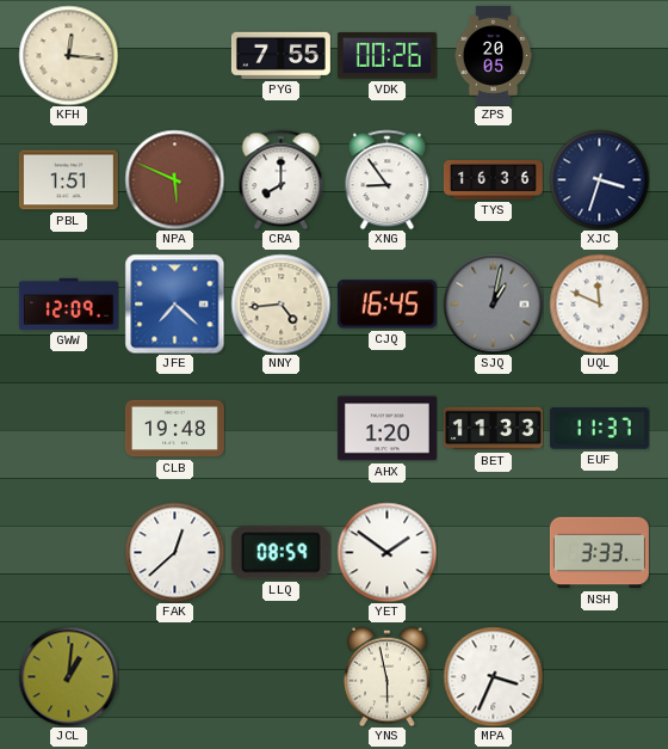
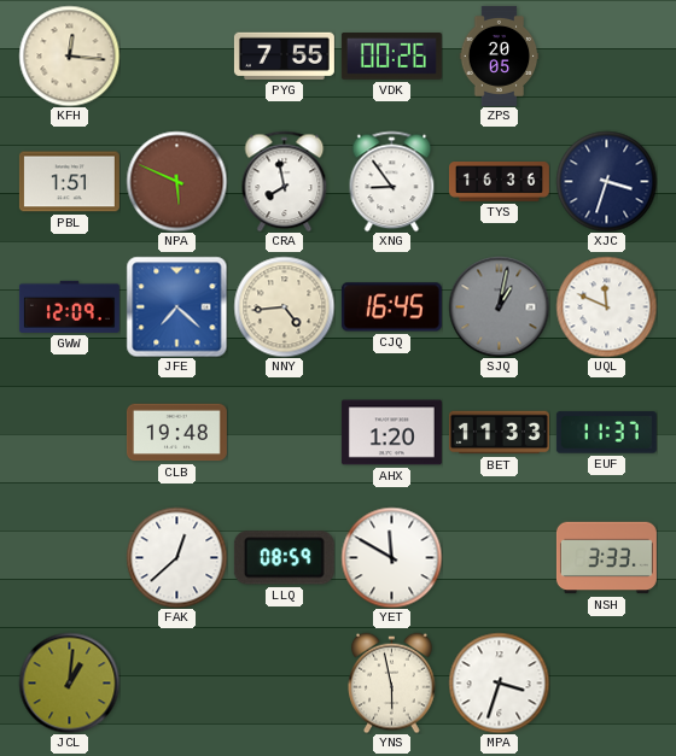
CRA: 8:00 -> 7:58 (285, 181)
YET: 1:51 -> 11:50 (391, 557)
MPA: 3:34 -> 3:33 (499, 682)
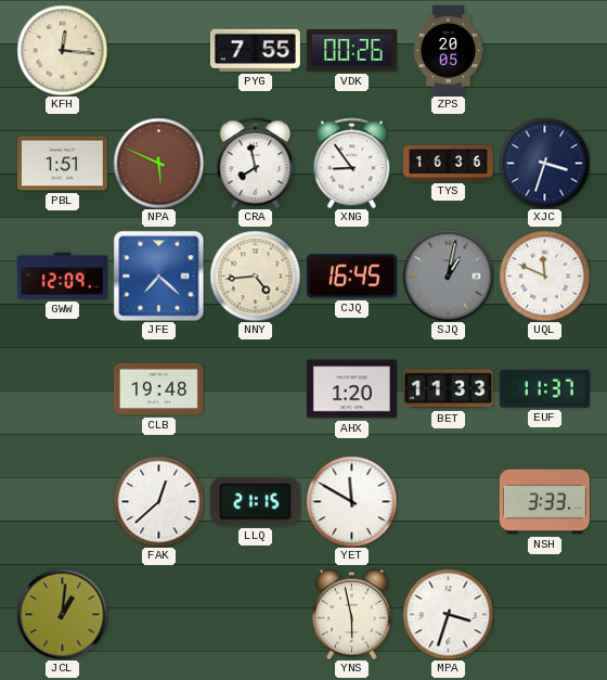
LLQ: 08:59 -> 21:15 (255, 502)
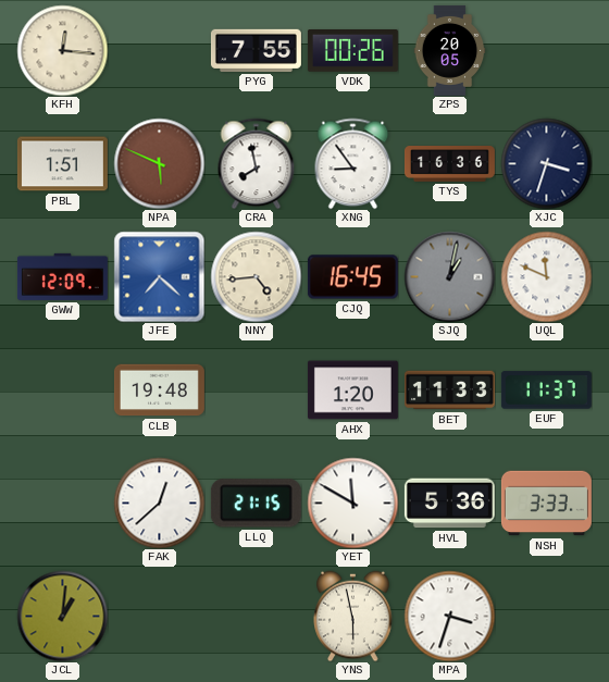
HVL: none -> 5:36 (449, 504)
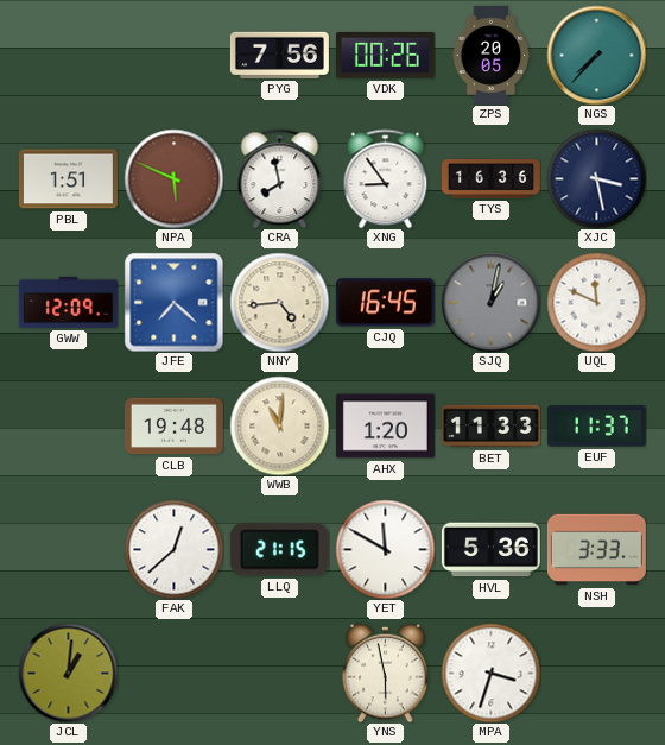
KFH: 12:16 -> none (62, 50)
PYG: 7:55 -> 7:56 (279, 55)
NGS: none -> 7:37 (596, 55)
XJC: 3:33 -> 3:28 (596, 178)
WWB: none -> 11:01 (279, 425)
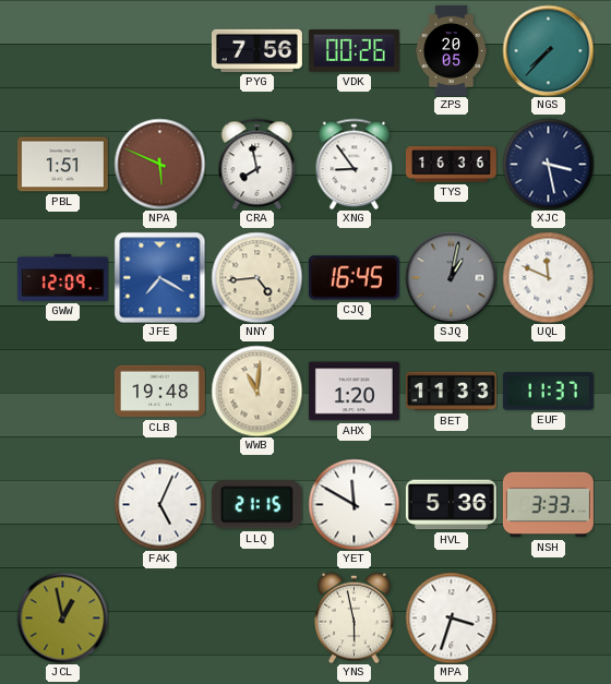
JFE: 7:22 -> 7:20 (159, 277)
FAK: 12:38 -> 5:04 (159, 504)
JCL: 1:01 -> 12:58 (62, 617)
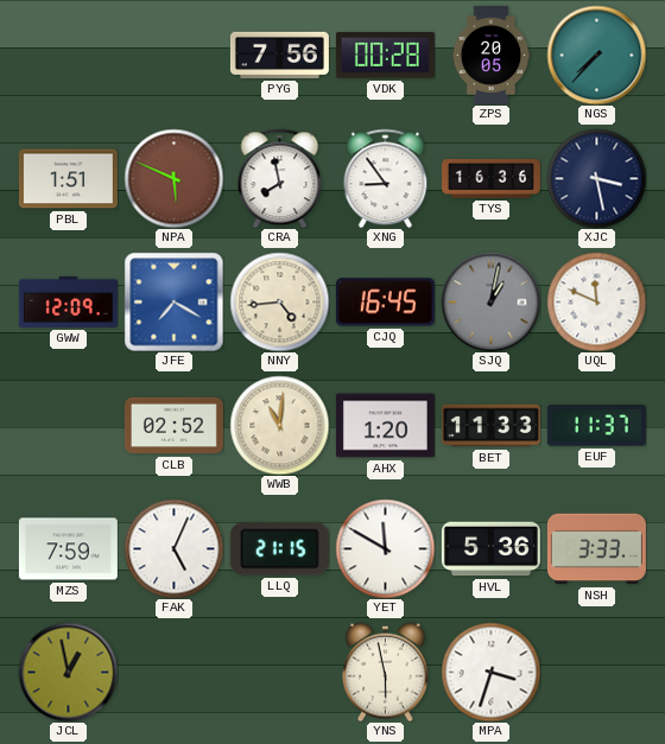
VDK: 00:26 -> 00:28 (385, 56)
CLB: 19:48 -> 02:52 (173, 426)
MZS: none -> 7:59 (68, 549)
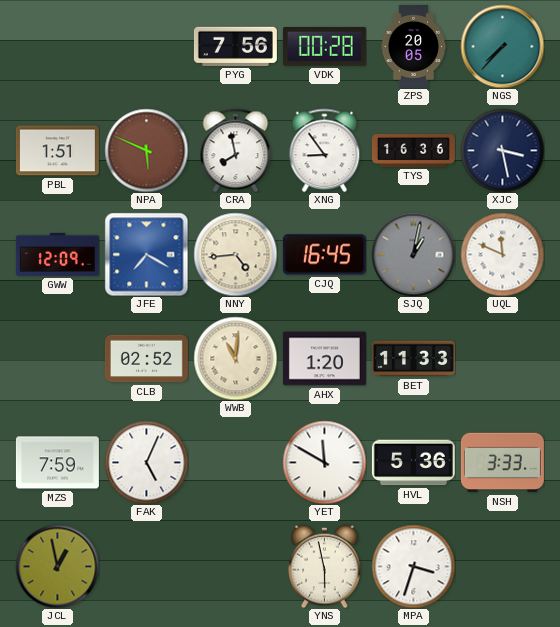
EUF: 11:37 -> none (596, 426)
LLQ: 21:15 -> none (279, 549)
